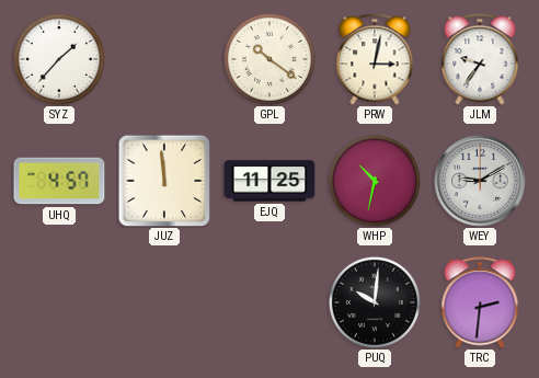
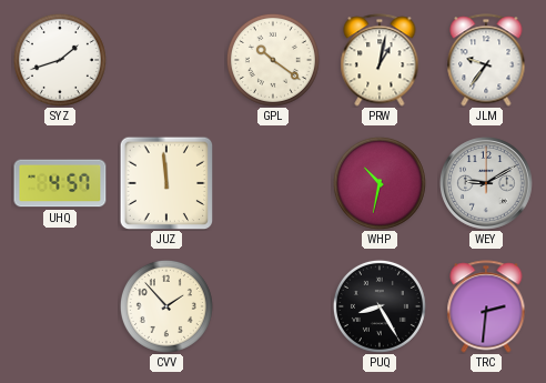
SYZ: 1:37 -> 1:42 (60, 60)
PRW: 3:02 -> 1:02 (380, 60)
EJQ: 11:25 -> none (269, 181)
CVV: none -> 1:53 (166, 306)
PUQ: 10:01 -> 8:25 (380, 306)
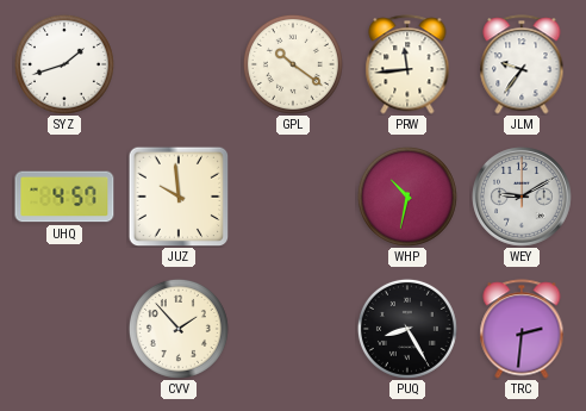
PRW: 1:02 -> 11:44 (407, 64)
JUZ: 11:59 -> 9:59 (179, 197)
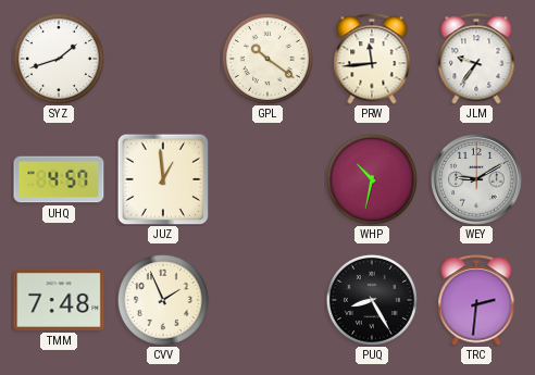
JUZ: 9:59 -> 12:59 (163, 179)
TMM: none -> 7:48 (59, 300)
CVV: 1:53 -> 1:56 (163, 300)
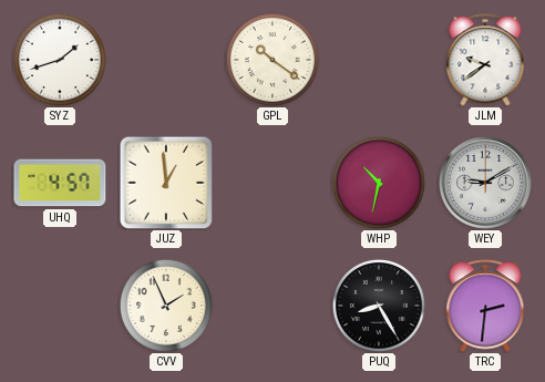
PRW: 11:44 -> none (372, 59)
JLM: 9:36 -> 9:39 (485, 60)
TMM: 7:48 -> none (59, 300)
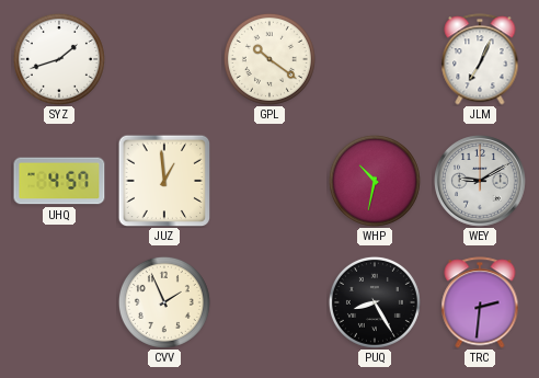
JLM: 9:39 -> 7:04 (480, 59)
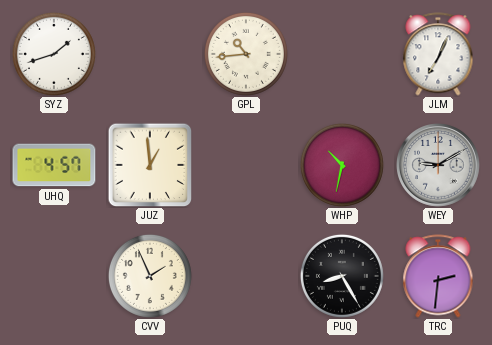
GPL: 10:21 -> 10:44 (246, 54)
